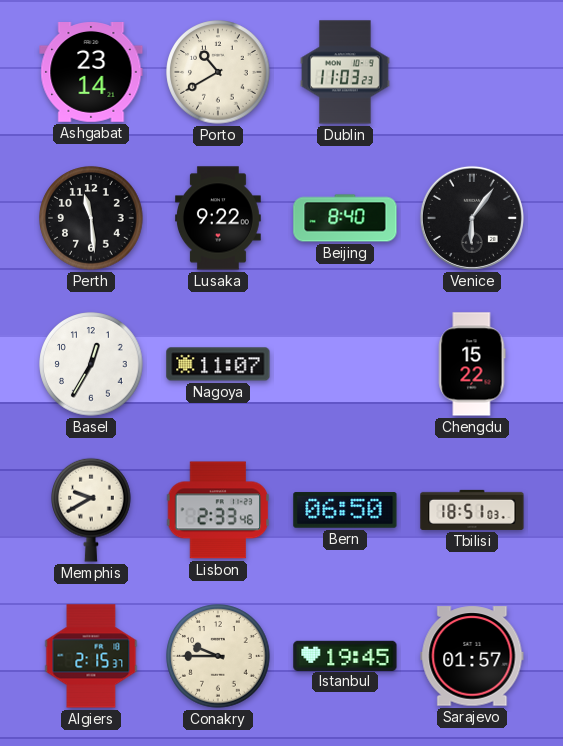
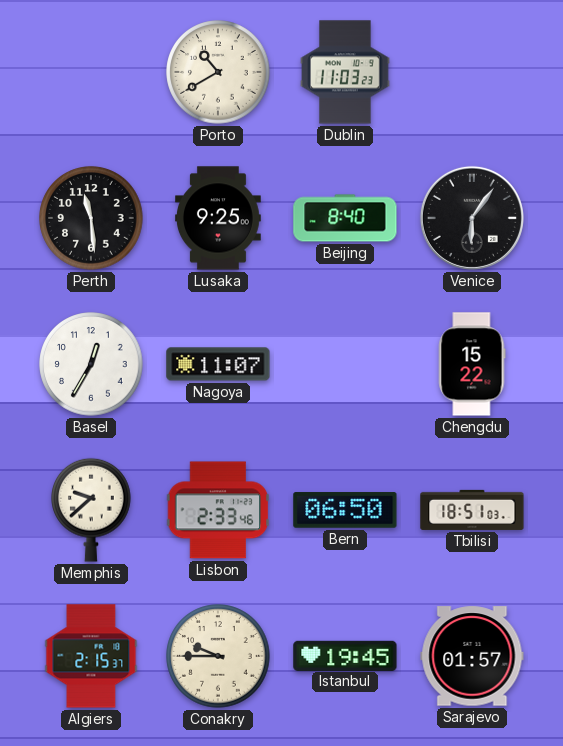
Ashgabat: 23:14 -> none (91, 73)
Lusaka: 9:22 -> 9:25 (219, 218)
Memphis: 9:40 -> 9:38 (92, 510)
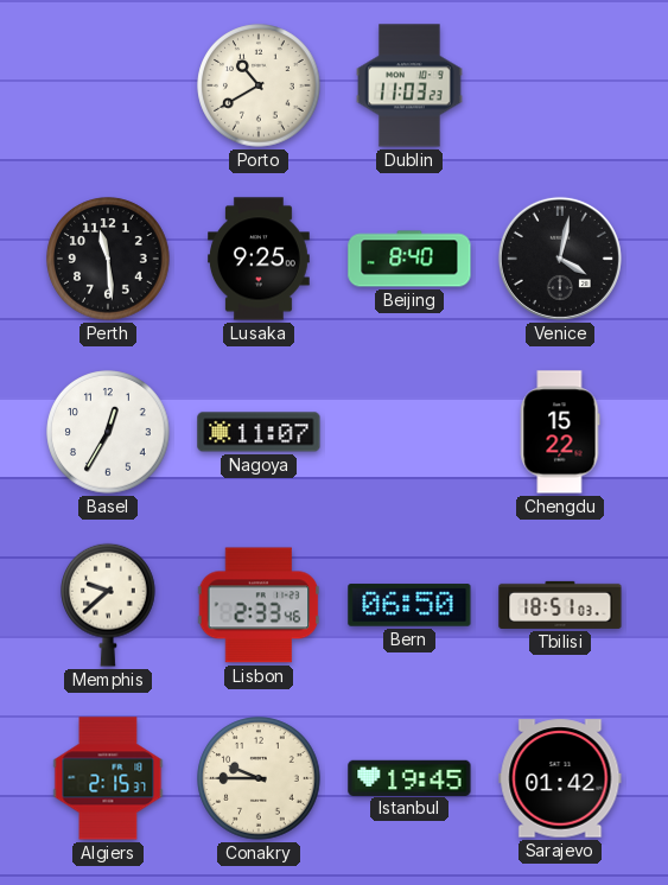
Venice: 6:06 -> 4:02 (560, 259)
Sarajevo: 01:57 -> 01:42 (560, 778)
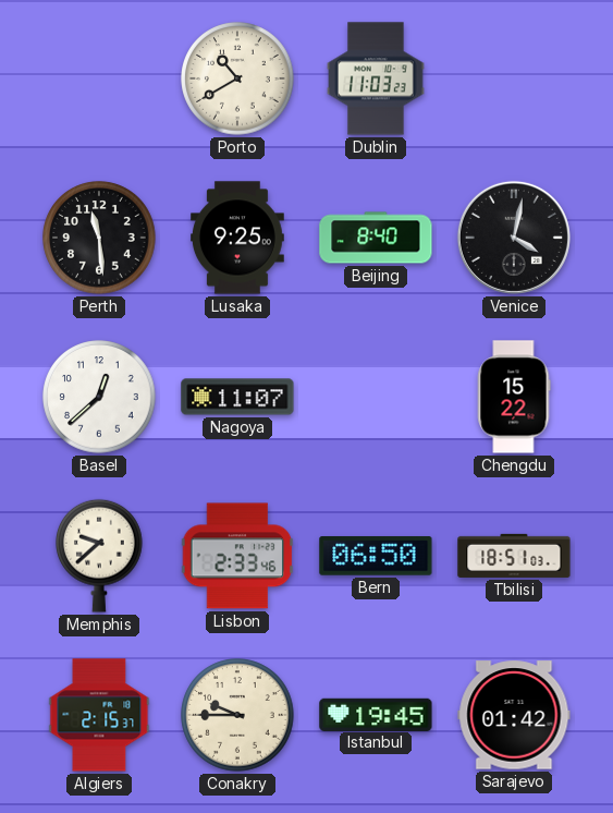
Basel: 12:35 -> 12:38 (99, 397)
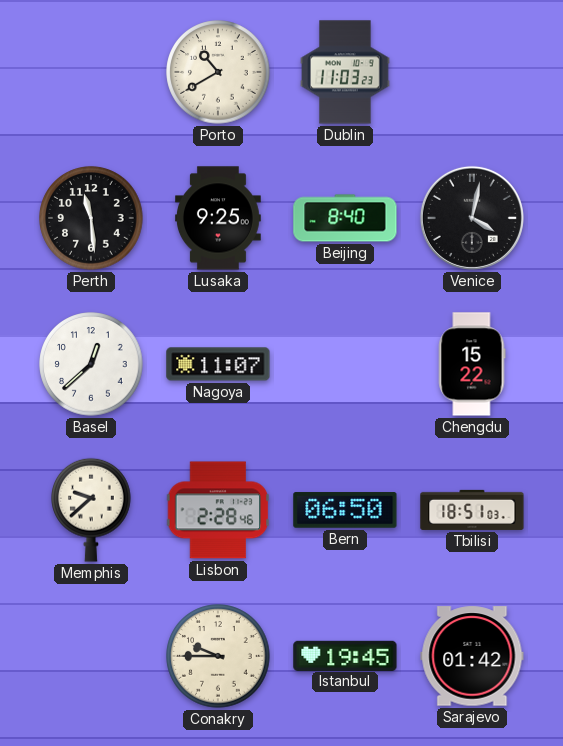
Lisbon: 2:33 -> 2:28 (218, 510)
Algiers: 2:15 -> none (99, 715)
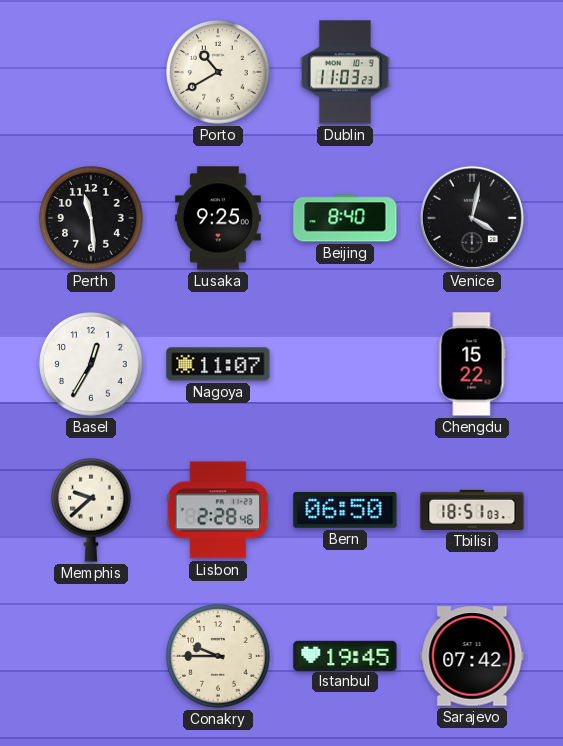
Basel: 12:38 -> 12:35 (91, 364)
Sarajevo: 01:42 -> 07:42 (472, 656)
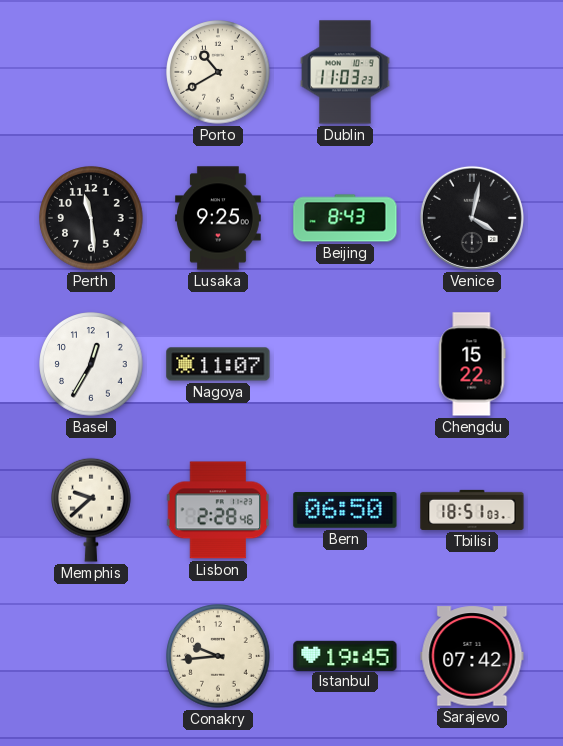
Beijing: 8:40 -> 8:43 (345, 218)
Conakry: 9:45 -> 9:44 (218, 656)
